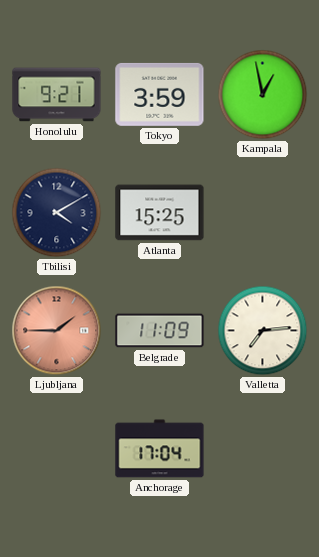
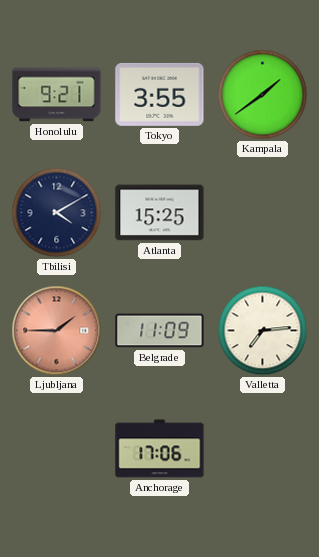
Tokyo: 3:59 -> 3:55 (160, 94)
Kampala: 12:58 -> 1:39 (263, 95)
Anchorage: 17:04 -> 17:06 (160, 449)
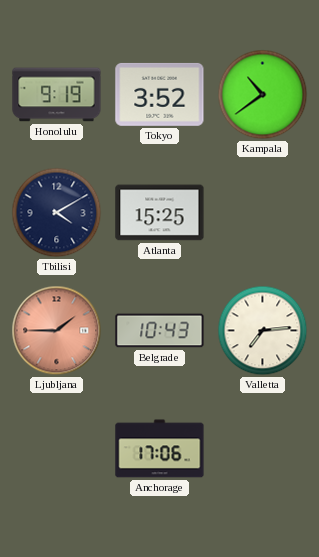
Honolulu: 9:21 -> 9:19 (57, 95)
Tokyo: 3:55 -> 3:52 (160, 94)
Kampala: 1:39 -> 10:39 (263, 95)
Belgrade: 11:09 -> 10:43 (160, 331)
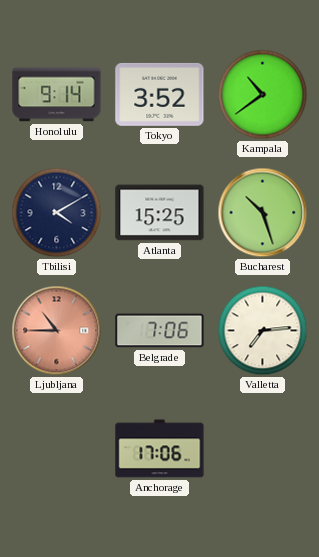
Honolulu: 9:19 -> 9:14 (57, 95)
Bucharest: none -> 10:27 (263, 213)
Ljubljana: 1:45 -> 10:45 (57, 331)
Belgrade: 10:43 -> 7:06 (160, 331)
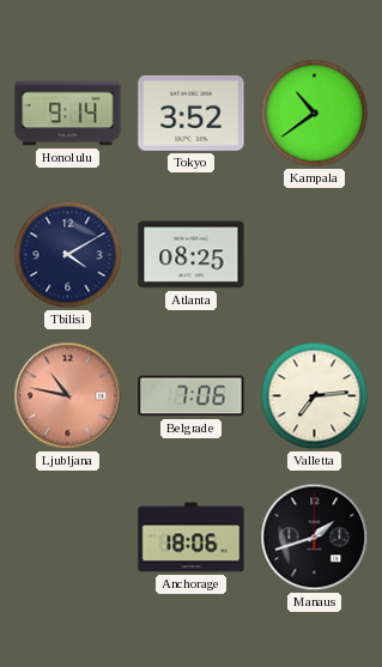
Atlanta: 15:25 -> 08:25 (192, 255)
Bucharest: 10:27 -> none (263, 213)
Ljubljana: 10:45 -> 10:47 (68, 396)
Anchorage: 17:06 -> 18:06 (192, 538)
Manaus: none -> 1:42 (315, 538)
